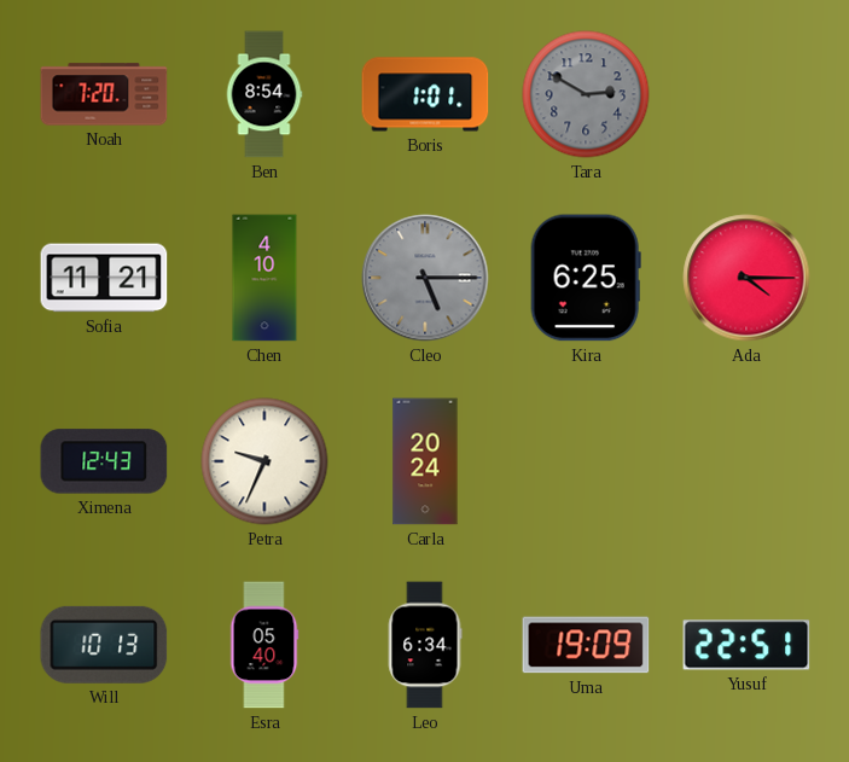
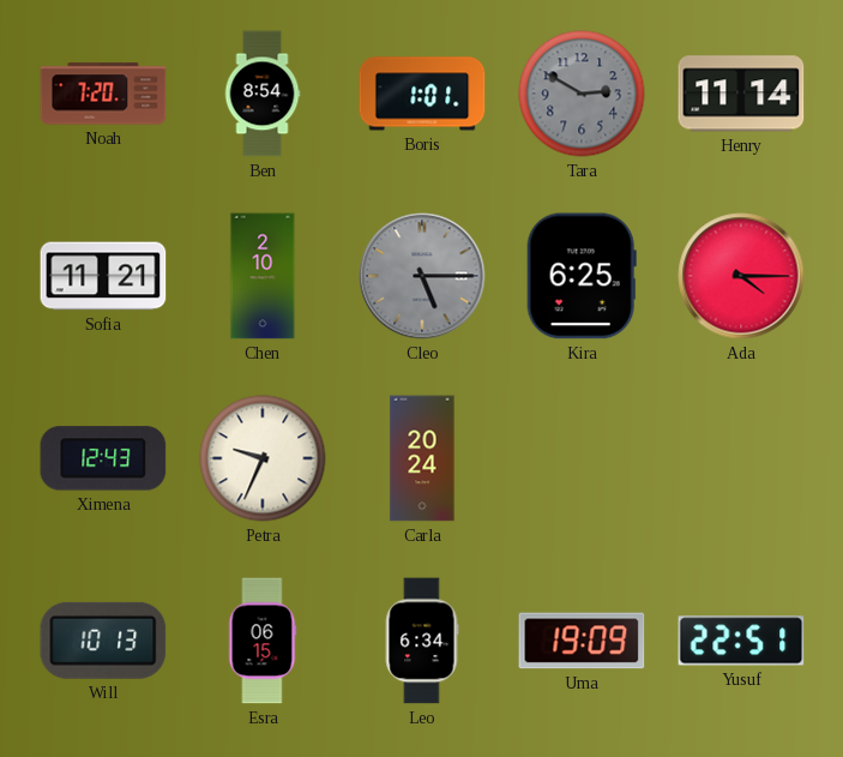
Henry: none -> 11:14 (741, 94)
Chen: 4:10 -> 2:10 (263, 276)
Esra: 05:40 -> 06:15 (263, 641)
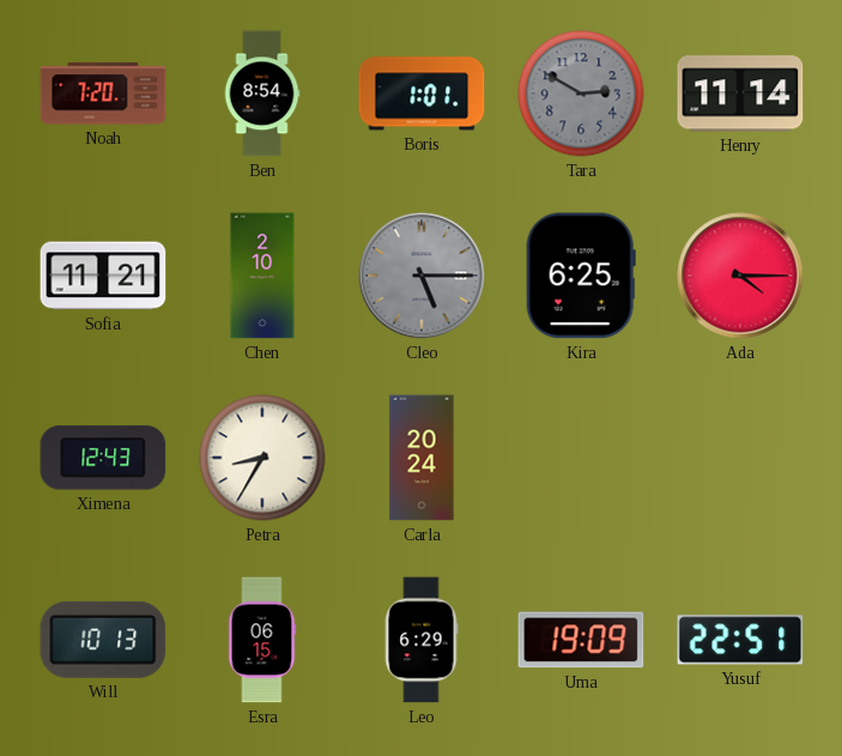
Petra: 9:34 -> 8:35 (262, 458)
Leo: 6:34 -> 6:29 (422, 640)
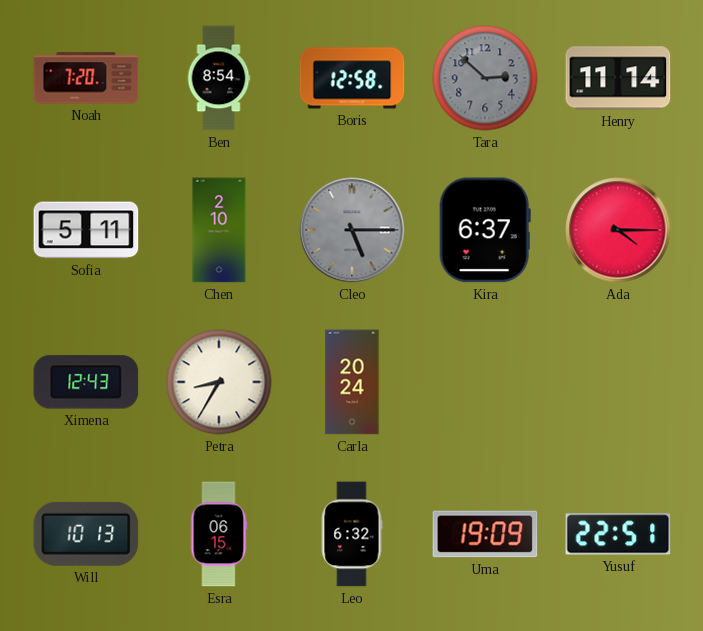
Boris: 1:01 -> 12:58 (352, 78)
Tara: 2:50 -> 2:52 (485, 78)
Sofia: 11:21 -> 5:11 (86, 230)
Kira: 6:25 -> 6:37 (485, 230)
Leo: 6:29 -> 6:32 (352, 534)
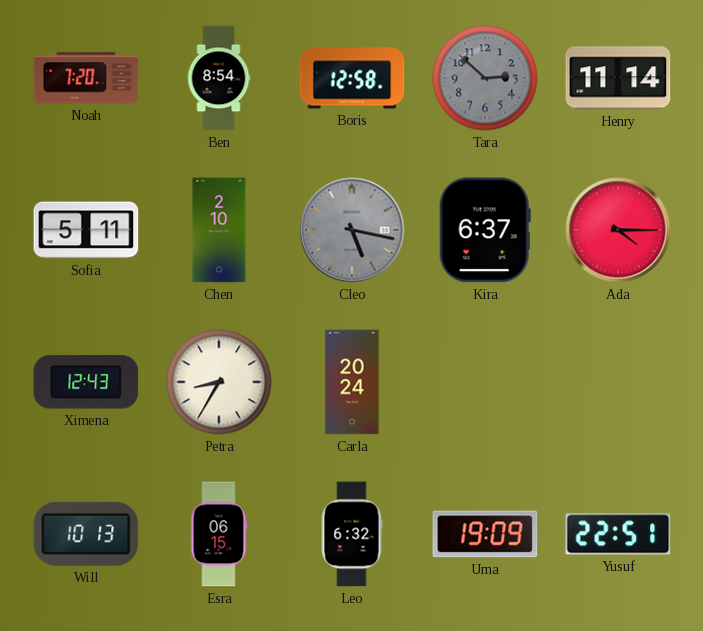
Cleo: 5:15 -> 5:17 (352, 230)
